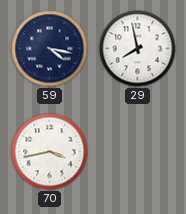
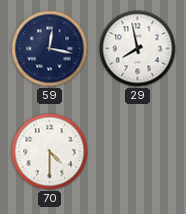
59: 4:17 -> 12:17 (50, 49)
70: 3:43 -> 4:30 (50, 152)
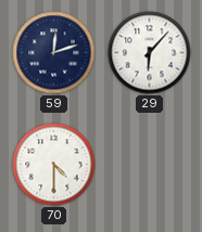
59: 12:17 -> 12:12 (54, 53)
29: 7:58 -> 6:07 (150, 53)
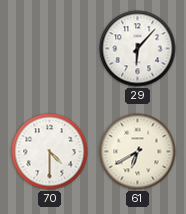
59: 12:12 -> none (54, 53)
61: none -> 6:40 (138, 152)
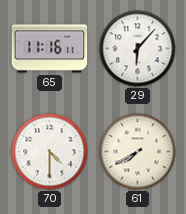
65: none -> 11:16 (50, 49)
61: 6:40 -> 7:40 (138, 152)
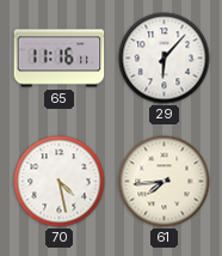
70: 4:30 -> 4:28 (60, 182)
61: 7:40 -> 7:44 (165, 182)
